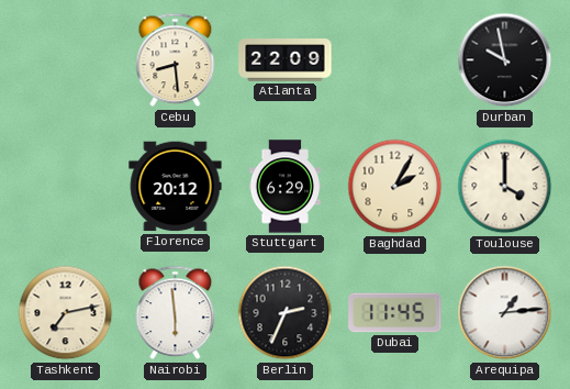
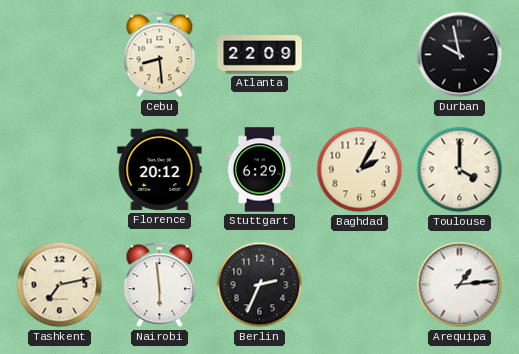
Dubai: 11:45 -> none (395, 313)
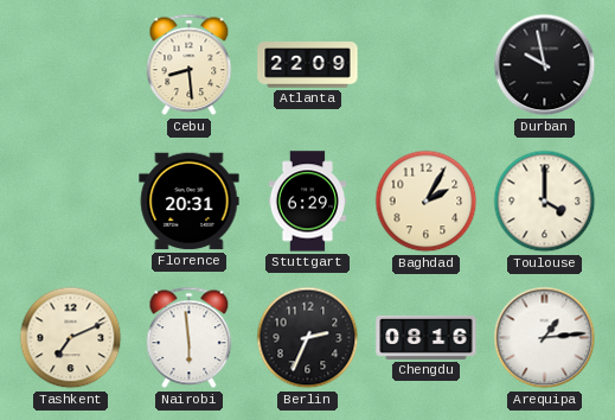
Florence: 20:12 -> 20:31 (190, 202)
Tashkent: 7:13 -> 7:11 (71, 338)
Chengdu: none -> 08:16 (427, 337)
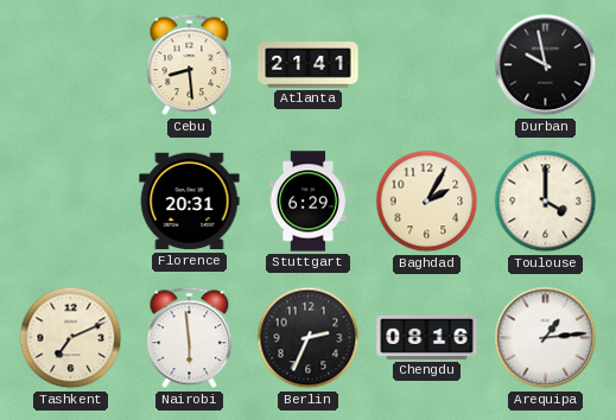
Atlanta: 22:09 -> 21:41 (309, 65)
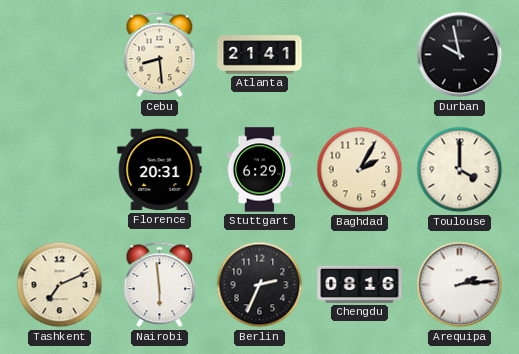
Arequipa: 1:14 -> 2:14 (460, 285)
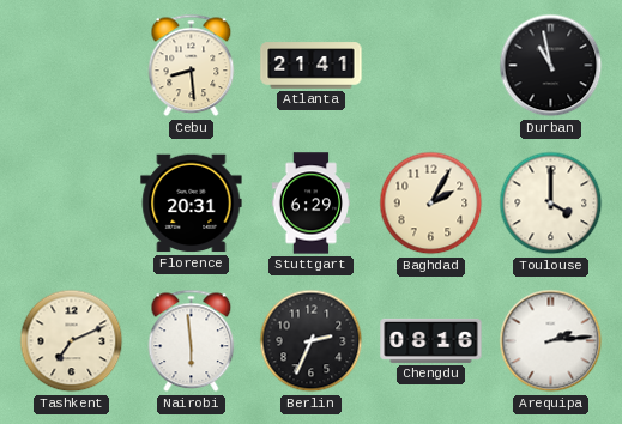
Durban: 9:58 -> 10:58 (551, 66)
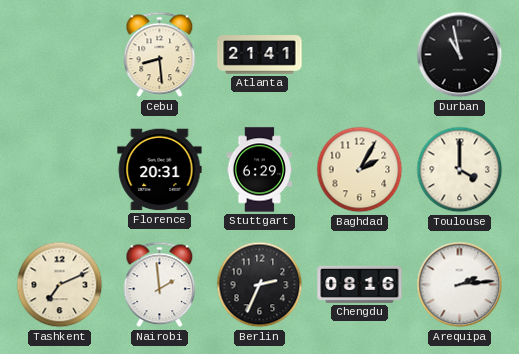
Nairobi: 5:59 -> 1:59 (160, 285)
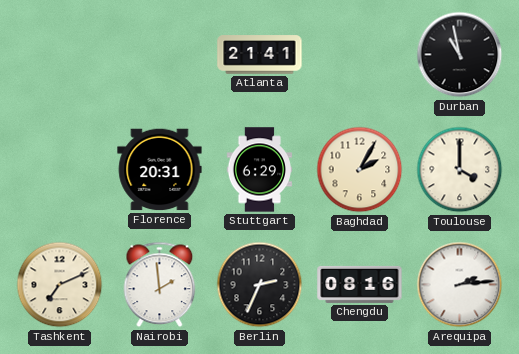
Cebu: 8:29 -> none (160, 55)
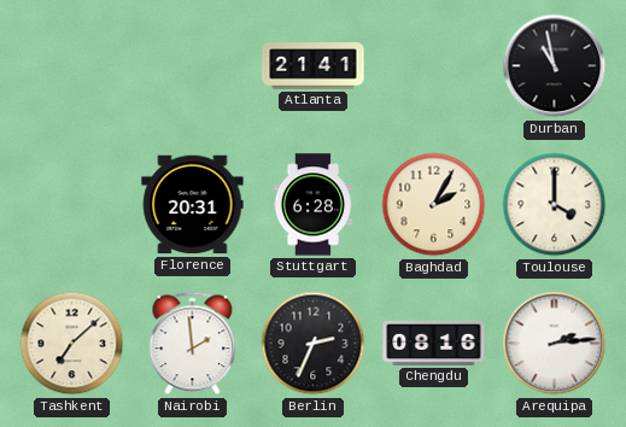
Stuttgart: 6:29 -> 6:28 (312, 205)
Tashkent: 7:11 -> 7:08 (72, 344)
